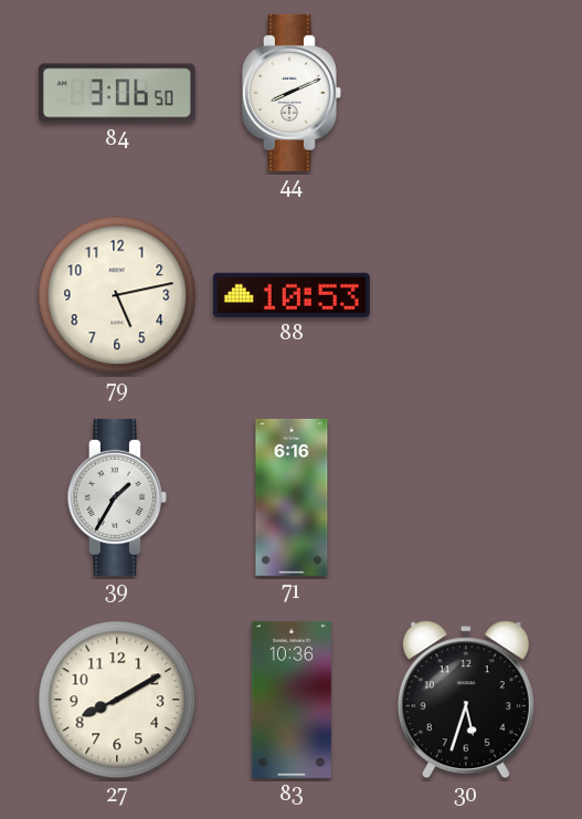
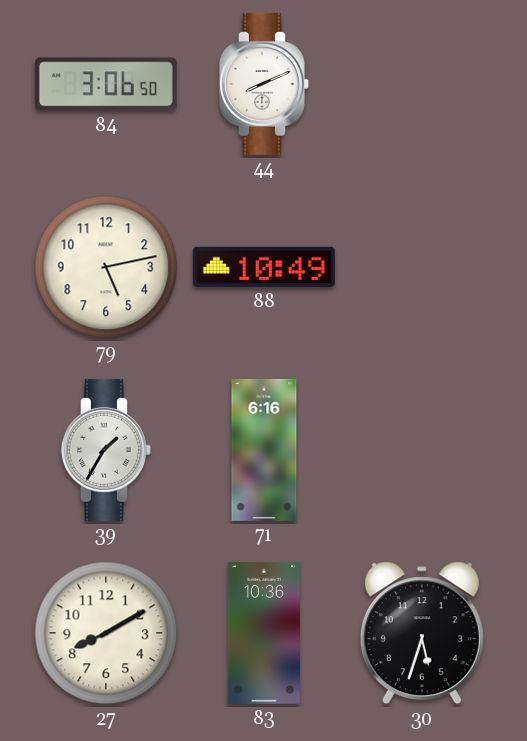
88: 10:53 -> 10:49 (264, 267)
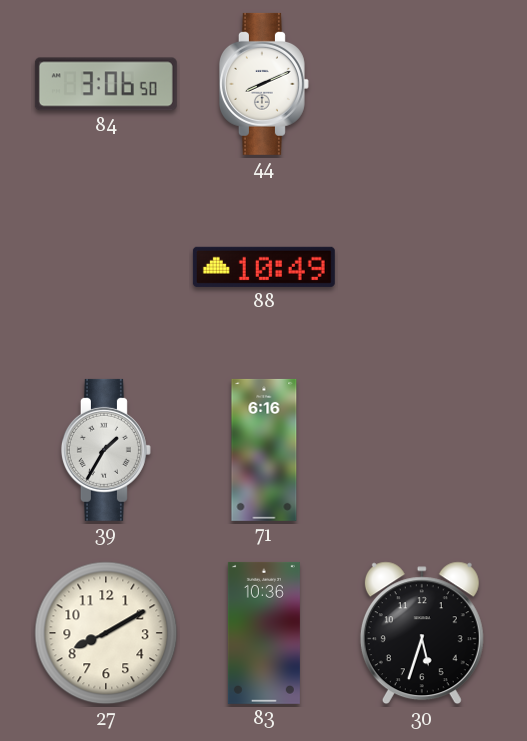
79: 5:13 -> none (106, 267)
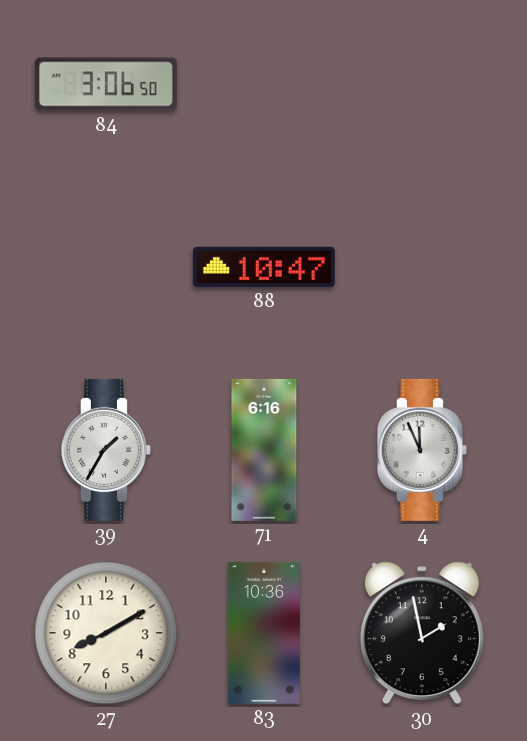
44: 8:11 -> none (264, 84)
88: 10:49 -> 10:47 (264, 267)
4: none -> 11:56 (422, 450)
30: 5:33 -> 1:58 (422, 633)
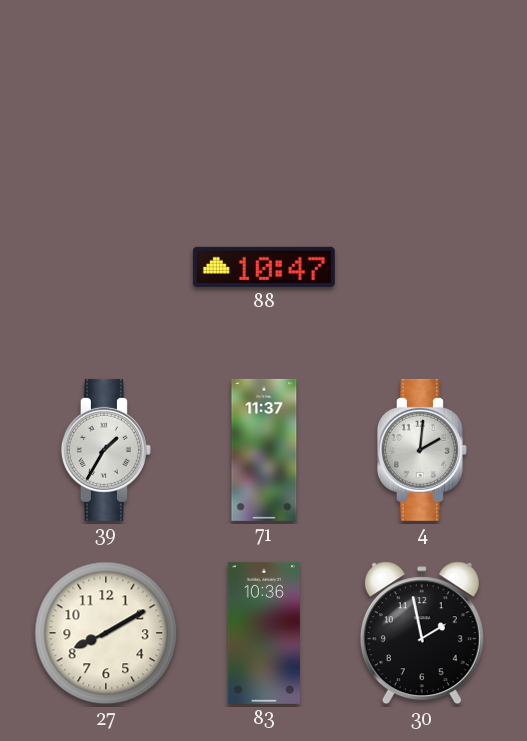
84: 3:06 -> none (106, 84)
71: 6:16 -> 11:37 (264, 450)
4: 11:56 -> 2:01 (422, 450)
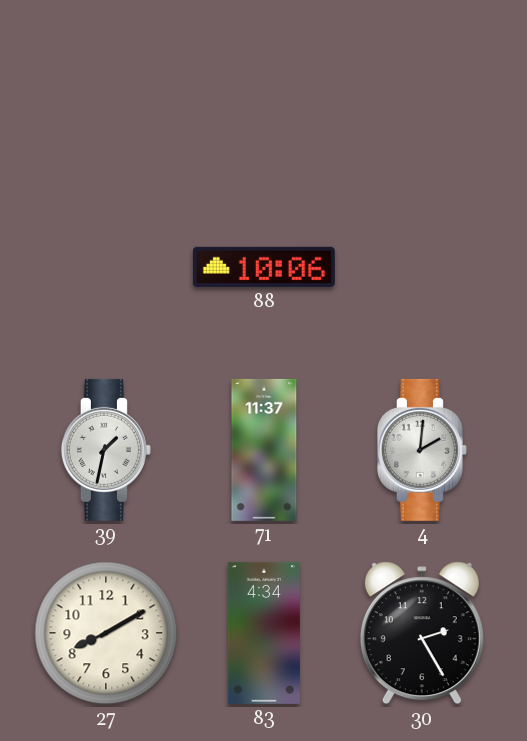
88: 10:47 -> 10:06 (264, 267)
39: 1:35 -> 1:32 (106, 450)
83: 10:36 -> 4:34 (264, 633)
30: 1:58 -> 2:25 (422, 633)
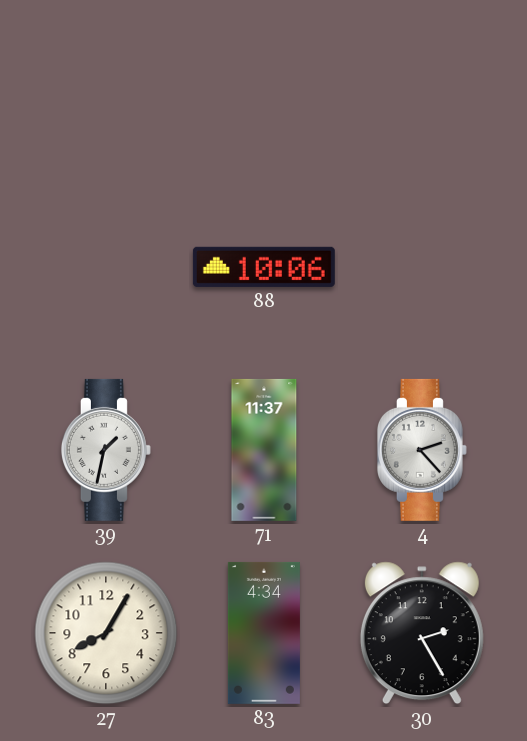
4: 2:01 -> 2:23 (422, 450)
27: 8:10 -> 8:05 (106, 633)
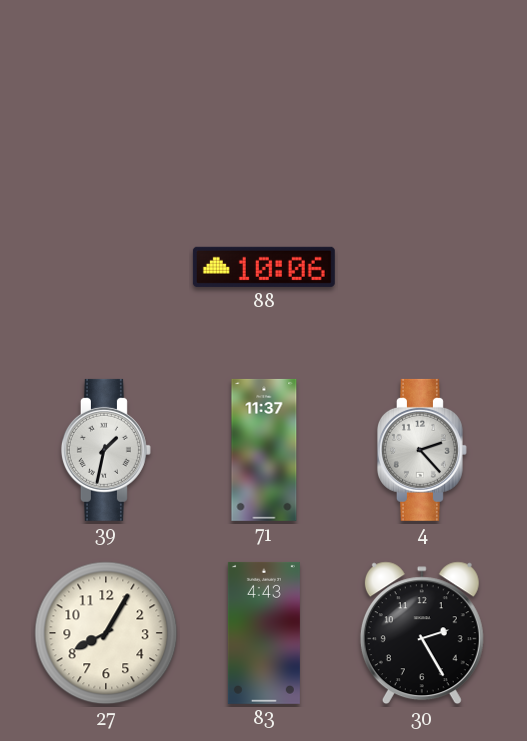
83: 4:34 -> 4:43 (264, 633)
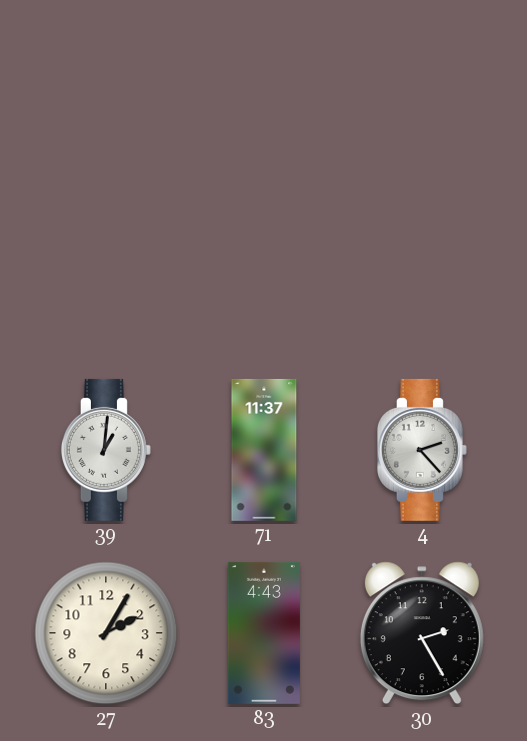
88: 10:06 -> none (264, 267)
39: 1:32 -> 1:01 (106, 450)
27: 8:05 -> 2:05 (106, 633)
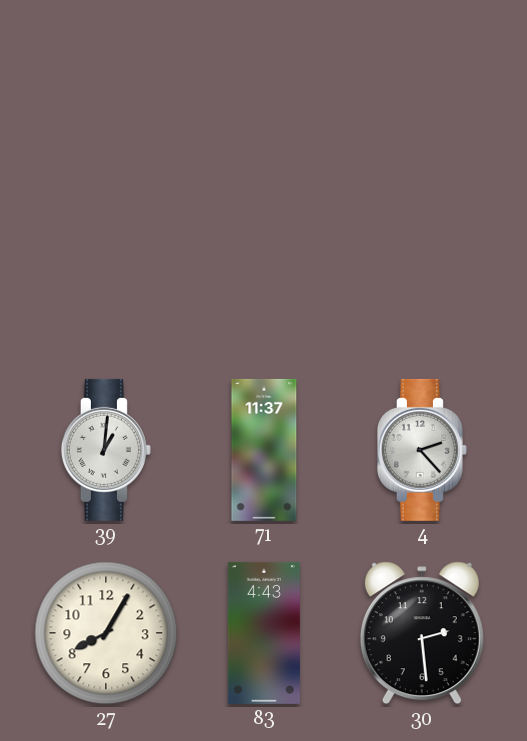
27: 2:05 -> 8:05 (106, 633)
30: 2:25 -> 2:29 (422, 633)
